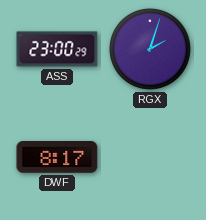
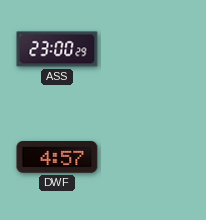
RGX: 2:03 -> none (151, 50)
DWF: 8:17 -> 4:57 (57, 157)
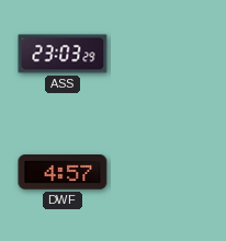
ASS: 23:00 -> 23:03 (63, 54)
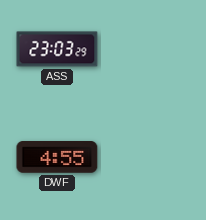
DWF: 4:57 -> 4:55 (57, 157)
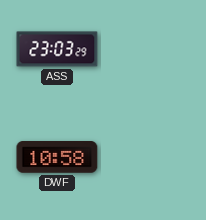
DWF: 4:55 -> 10:58 (57, 157)
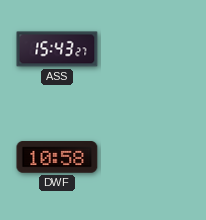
ASS: 23:03 -> 15:43 (57, 49)
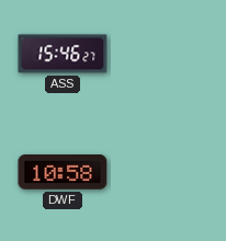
ASS: 15:43 -> 15:46 (63, 54)
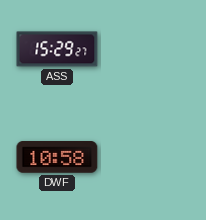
ASS: 15:46 -> 15:29 (57, 49)
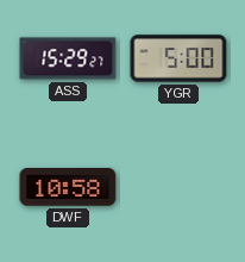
YGR: none -> 5:00 (178, 58)
